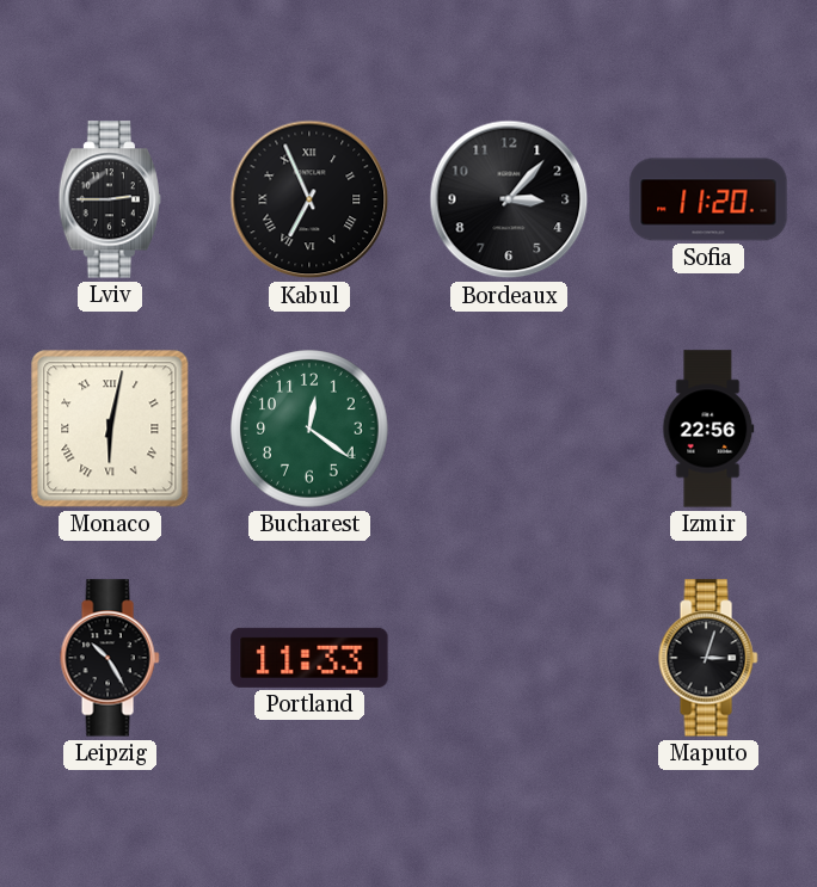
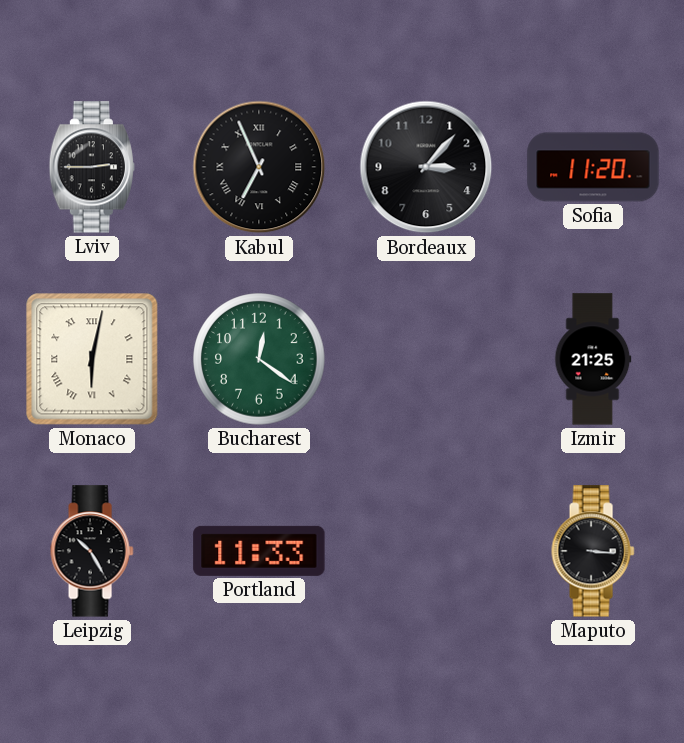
Izmir: 22:56 -> 21:25 (593, 359)
Maputo: 3:03 -> 3:16 (593, 551)
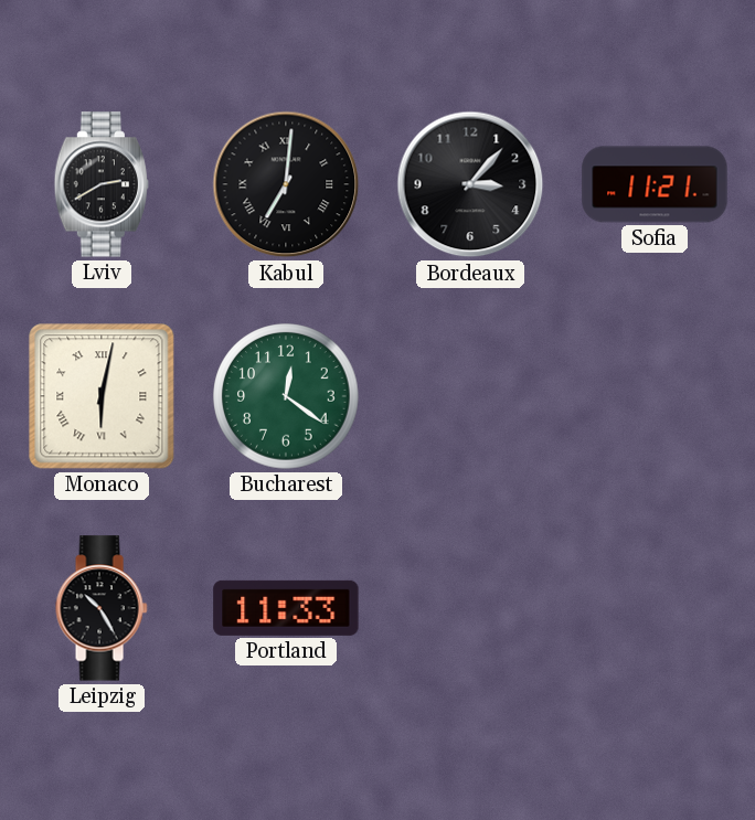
Lviv: 2:45 -> 2:40 (100, 184)
Kabul: 6:56 -> 7:01 (286, 184)
Sofia: 11:20 -> 11:21 (655, 184)
Izmir: 21:25 -> none (593, 359)
Maputo: 3:16 -> none (593, 551)
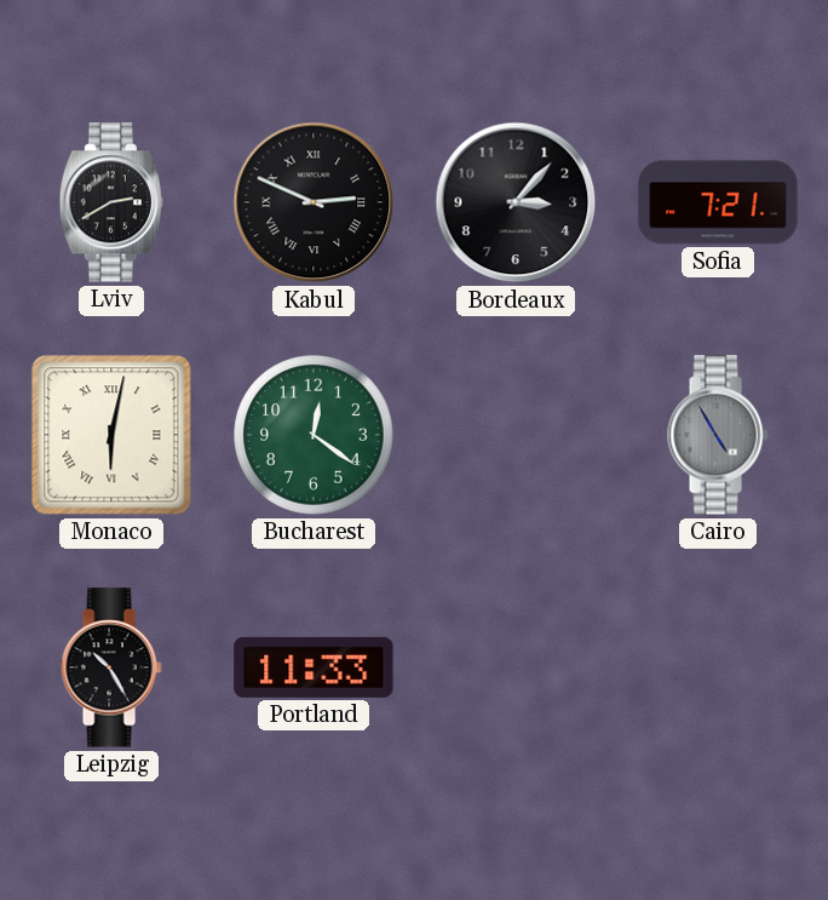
Kabul: 7:01 -> 2:49 (314, 202)
Sofia: 11:21 -> 7:21 (718, 202)
Cairo: none -> 4:55 (718, 435)
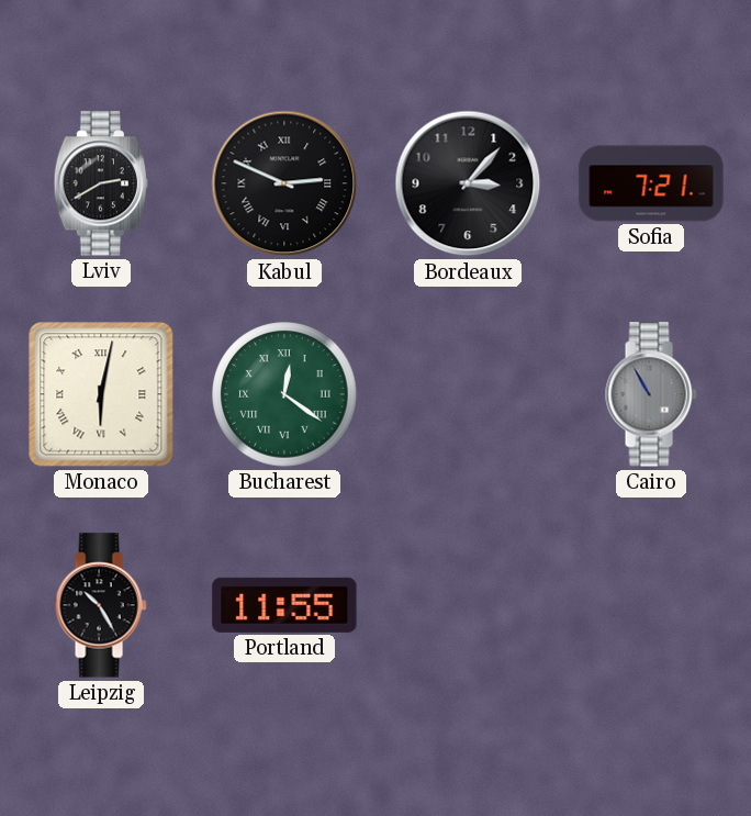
Bucharest numerals: Arabic -> Roman (284, 394)
Cairo: 4:55 -> 10:55 (651, 394)
Portland: 11:33 -> 11:55 (284, 605)
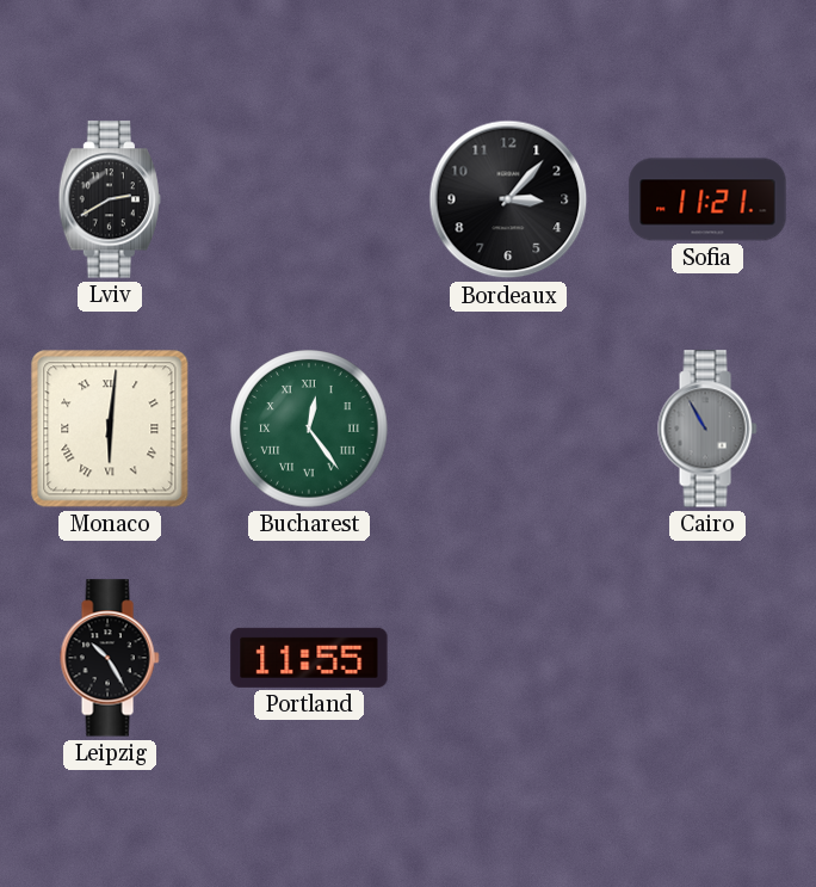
Kabul: 2:49 -> none (284, 183)
Sofia: 7:21 -> 11:21 (707, 199)
Monaco: 6:02 -> 6:01 (110, 429)
Bucharest: 12:21 -> 12:24 (309, 429)
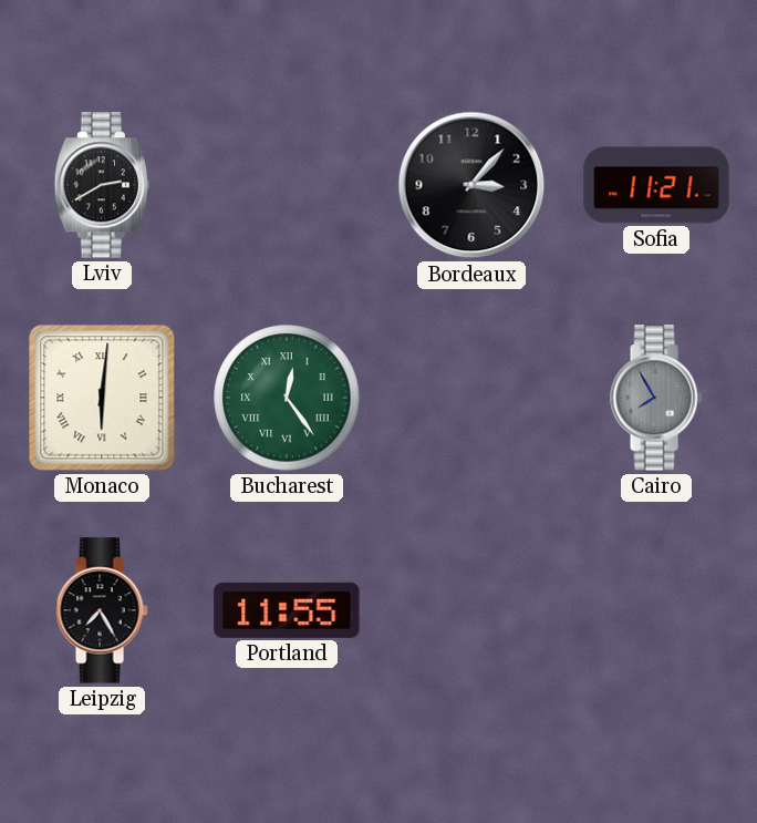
Cairo: 10:55 -> 7:55 (656, 398)
Leipzig: 10:25 -> 7:25 (102, 610)
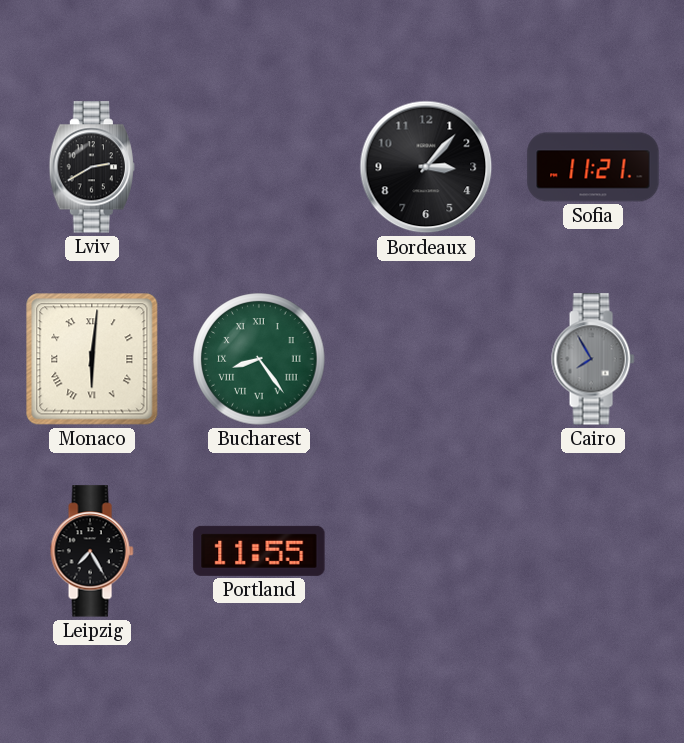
Bucharest: 12:24 -> 8:24 (259, 359)
